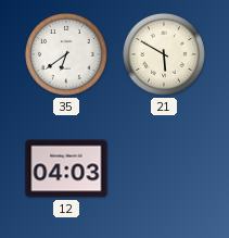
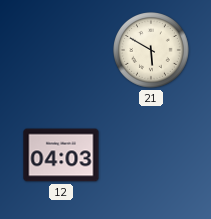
35: 6:39 -> none (67, 55)
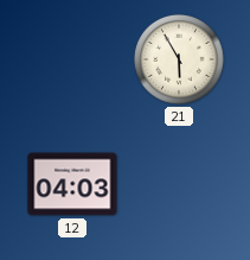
21: 5:50 -> 5:55 (180, 61)
